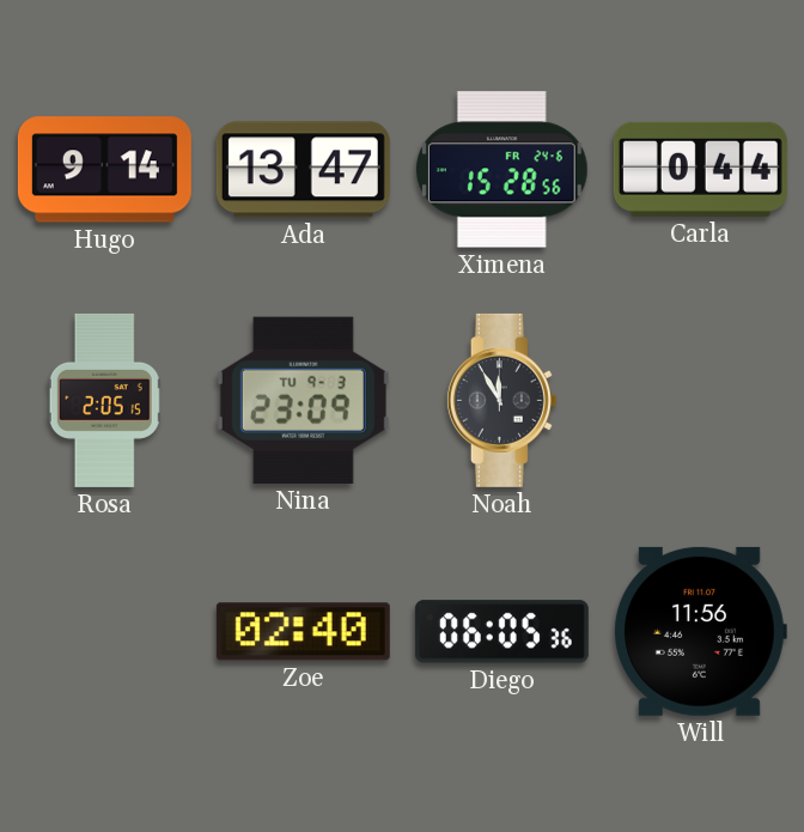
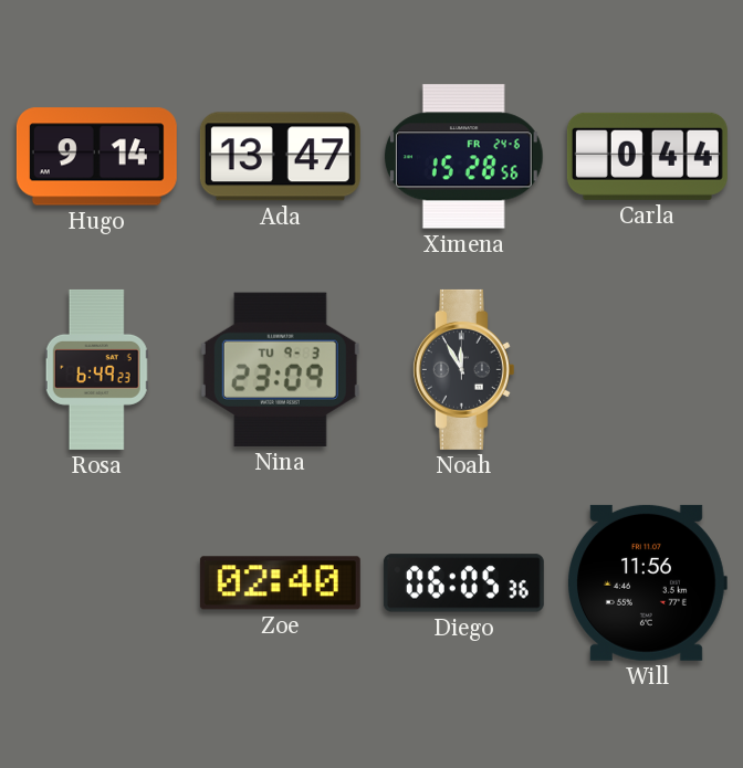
Rosa: 2:05 -> 6:49 (96, 369)
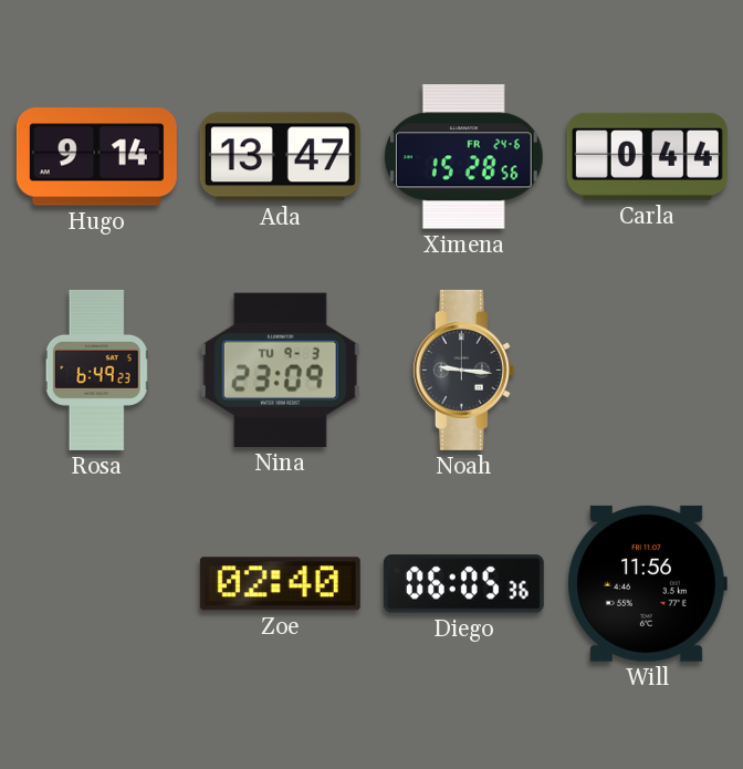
Noah: 11:55 -> 9:16 (463, 370)
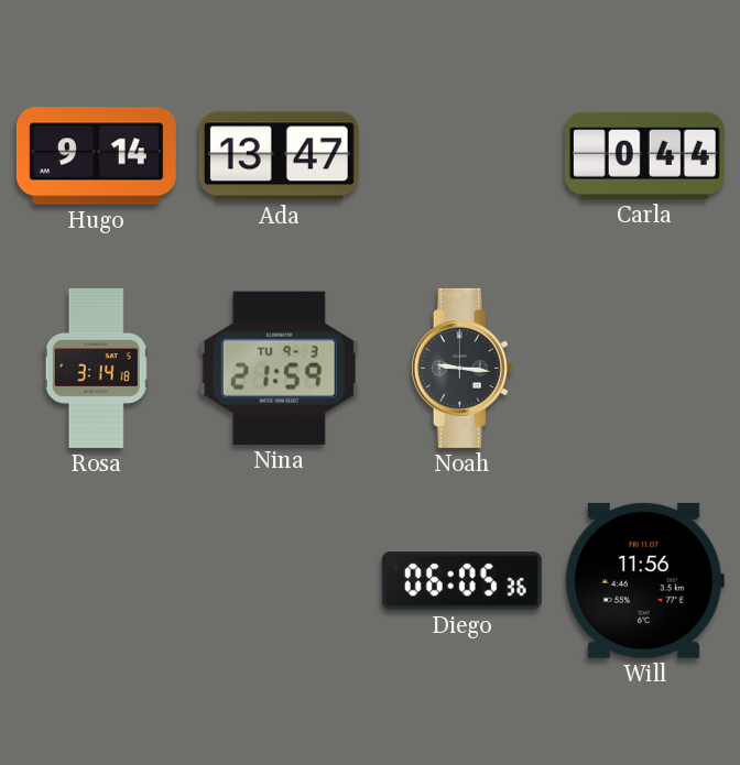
Ximena: 15:28 -> none (463, 157)
Rosa: 6:49 -> 3:14 (96, 368)
Nina: 23:09 -> 21:59 (279, 368)
Zoe: 02:40 -> none (280, 584)
